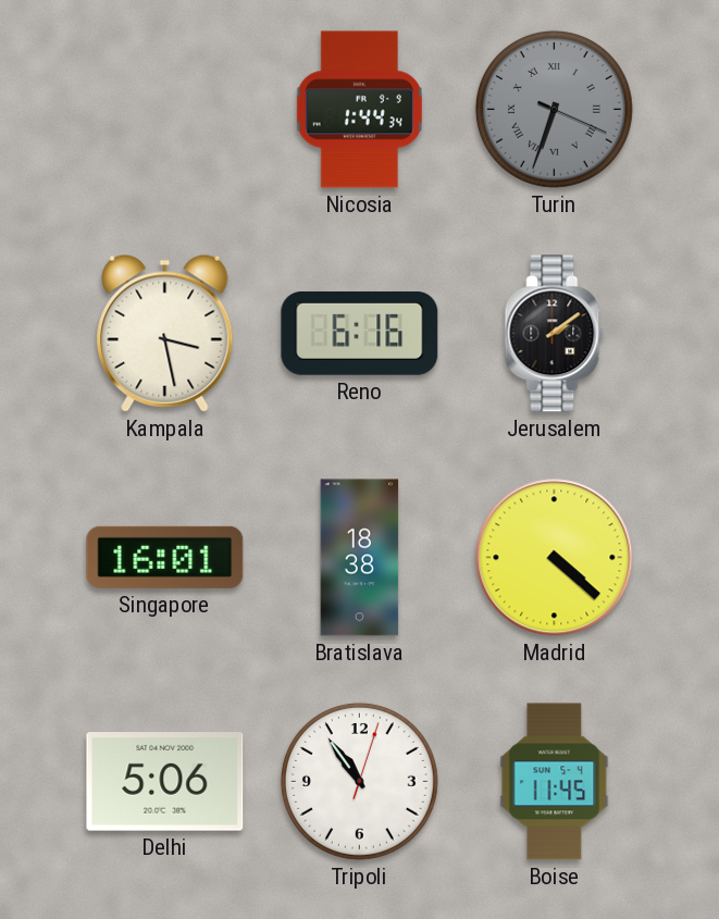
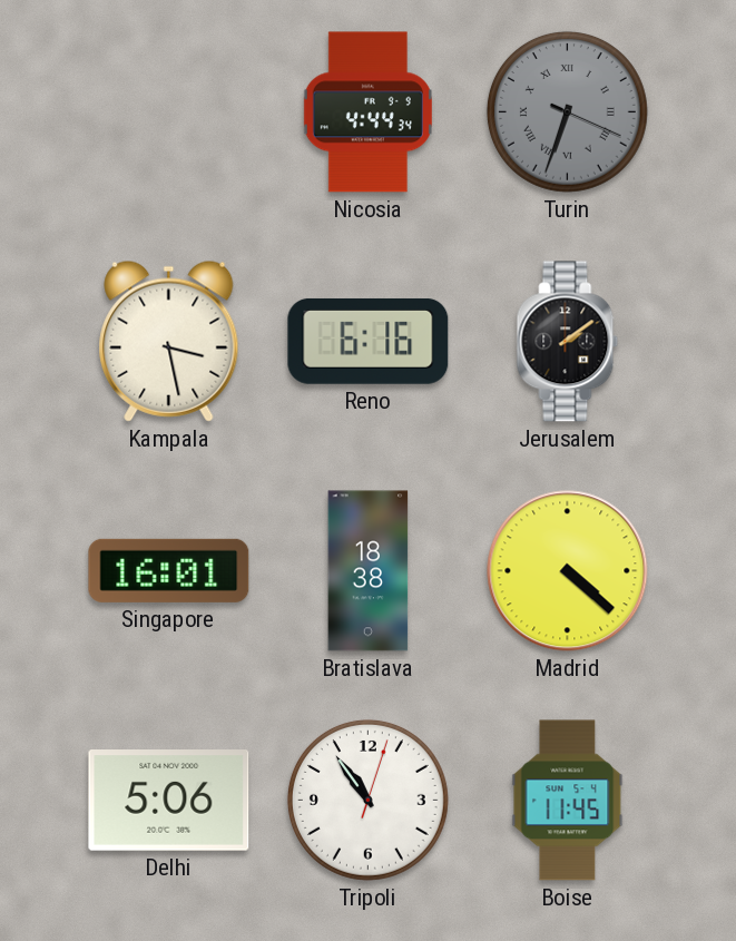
Nicosia: 1:44 -> 4:44 (367, 112)
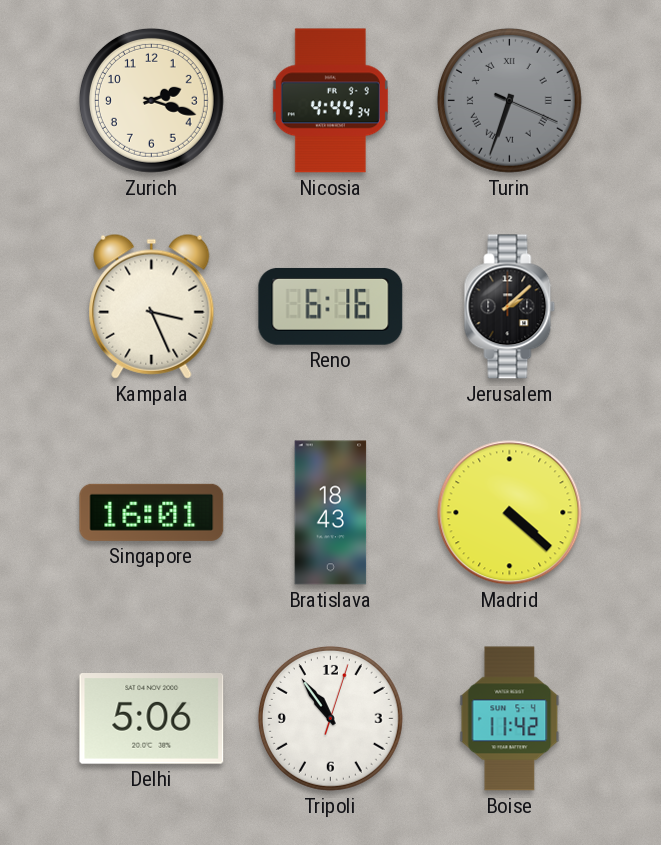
Zurich: none -> 2:18 (151, 100)
Kampala: 3:28 -> 3:26 (152, 306)
Jerusalem: 2:09 -> 2:08 (510, 307)
Bratislava: 18:38 -> 18:43 (331, 513)
Boise: 11:45 -> 11:42 (510, 719)
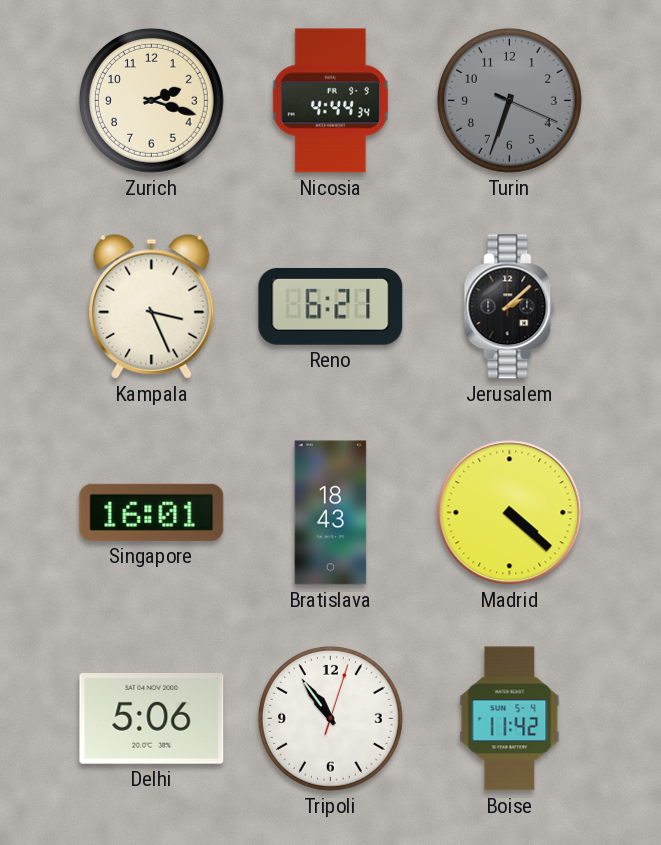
Turin numerals: Roman -> Arabic (509, 100)
Reno: 6:16 -> 6:21 (331, 306)
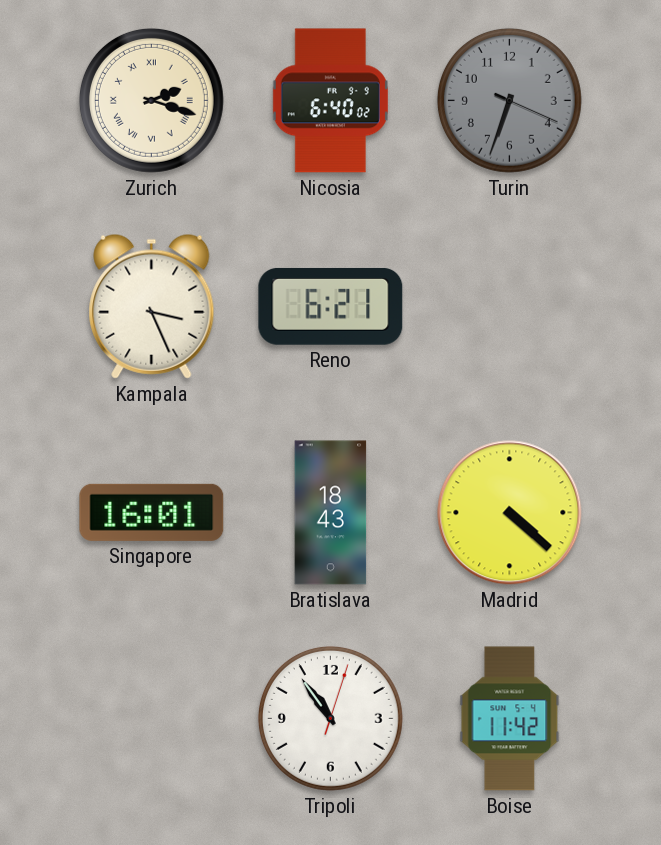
Zurich numerals: Arabic -> Roman (151, 100)
Nicosia: 4:44 -> 6:40 (330, 101)
Jerusalem: 2:08 -> none (510, 307)
Delhi: 5:06 -> none (152, 719)
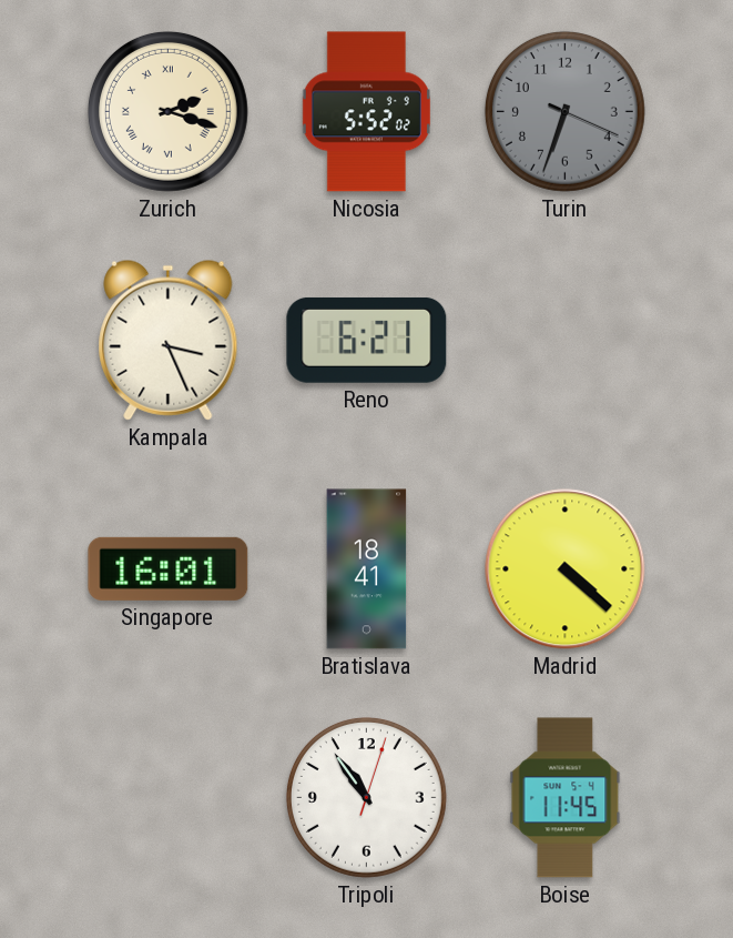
Nicosia: 6:40 -> 5:52 (366, 112)
Bratislava: 18:43 -> 18:41 (367, 569)
Boise: 11:42 -> 11:45 (566, 798)
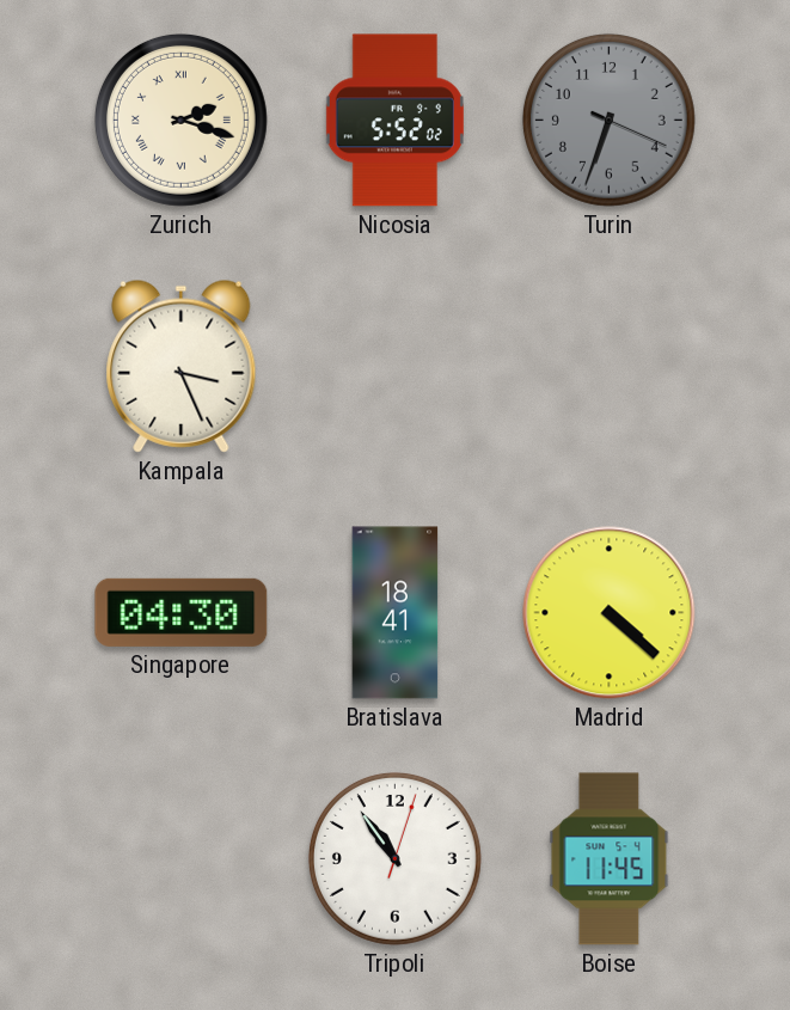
Reno: 6:21 -> none (367, 340)
Singapore: 16:01 -> 04:30 (182, 612)
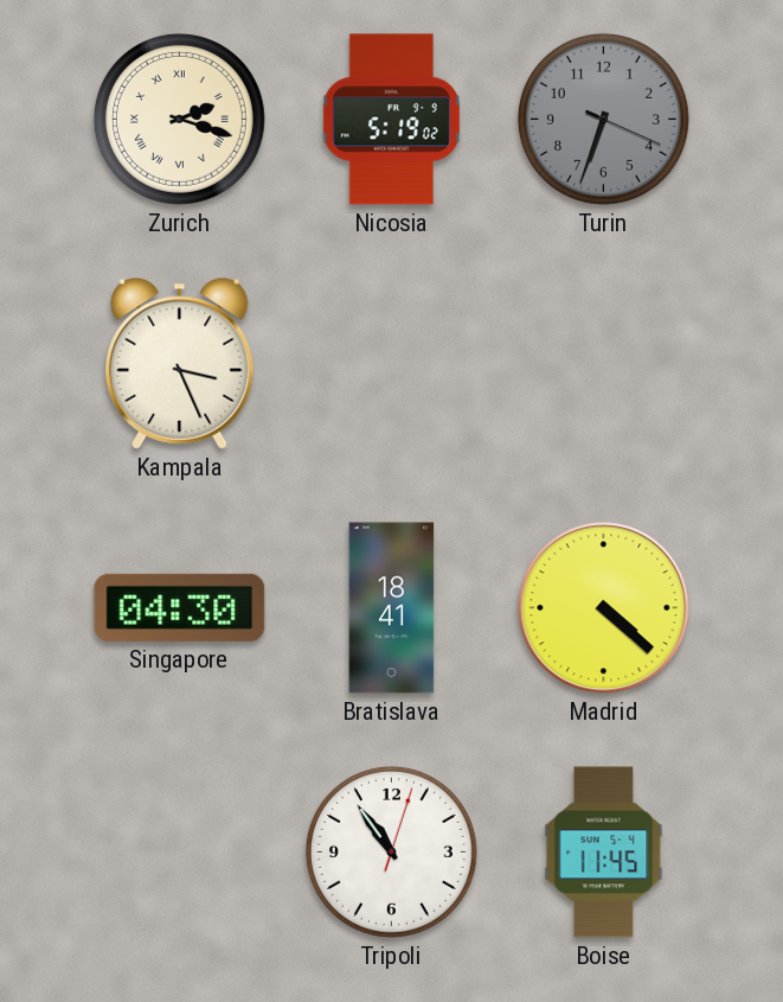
Nicosia: 5:52 -> 5:19 (391, 120)
